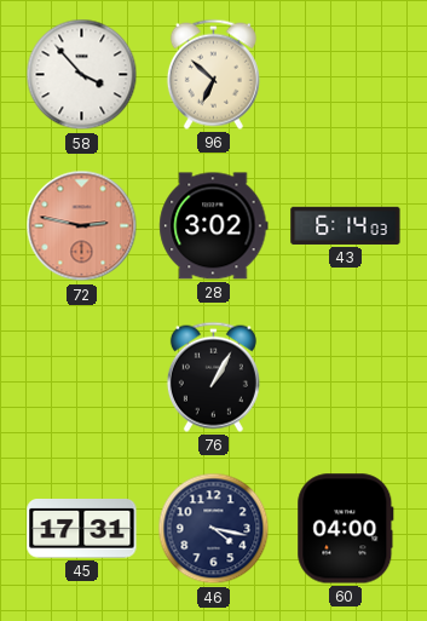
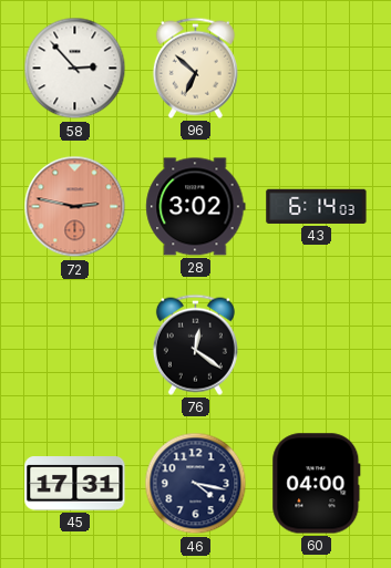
58: 3:53 -> 2:53 (75, 69)
76: 1:05 -> 12:21 (195, 344)
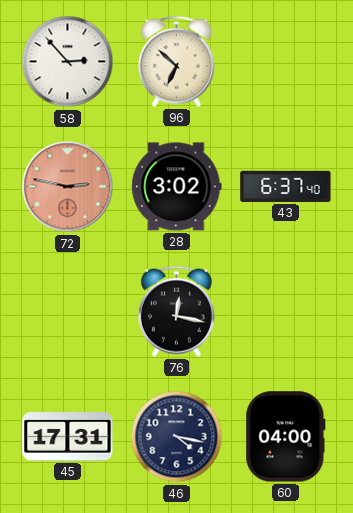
43: 6:14 -> 6:37 (286, 186)
76: 12:21 -> 12:17 (176, 311)
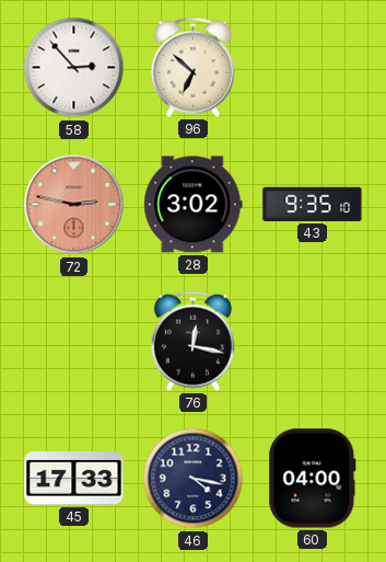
43: 6:37 -> 9:35 (313, 204)
45: 17:31 -> 17:33 (74, 479)
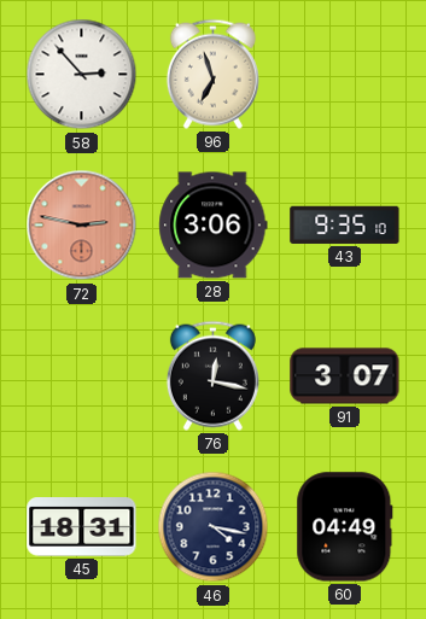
96: 6:52 -> 6:57 (212, 74)
28: 3:02 -> 3:06 (214, 226)
91: none -> 3:07 (345, 376)
45: 17:33 -> 18:31 (82, 527)
60: 04:00 -> 04:49 (345, 527)
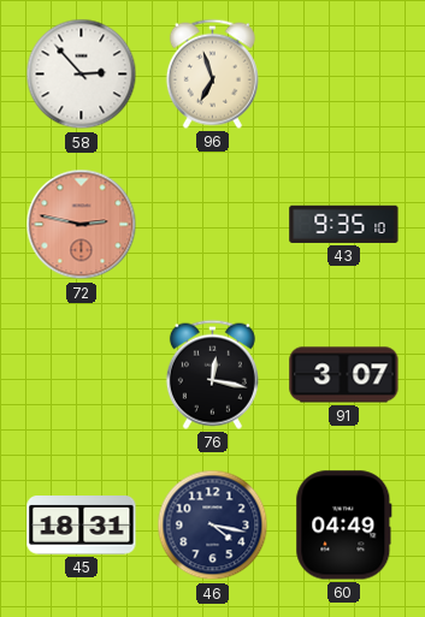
28: 3:06 -> none (214, 226)
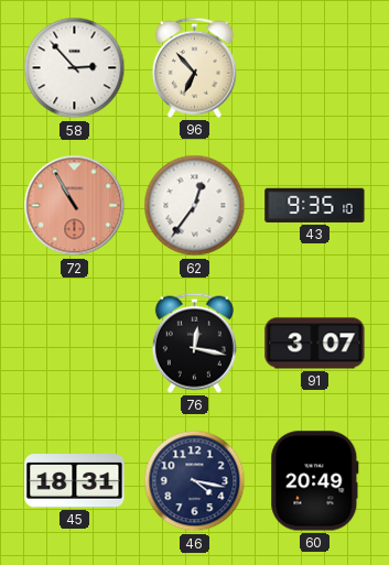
96: 6:57 -> 6:53 (194, 67)
72: 2:47 -> 10:55 (75, 206)
62: none -> 12:36 (195, 206)
60: 04:49 -> 20:49 (315, 481)
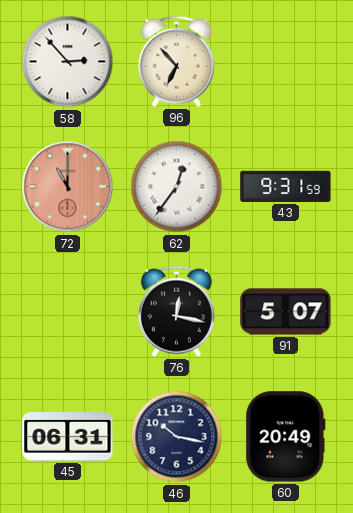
72: 10:55 -> 11:00 (68, 187)
43: 9:35 -> 9:31 (286, 186)
91: 3:07 -> 5:07 (286, 312)
45: 18:31 -> 06:31 (68, 437)
46: 4:17 -> 10:17 (177, 437)
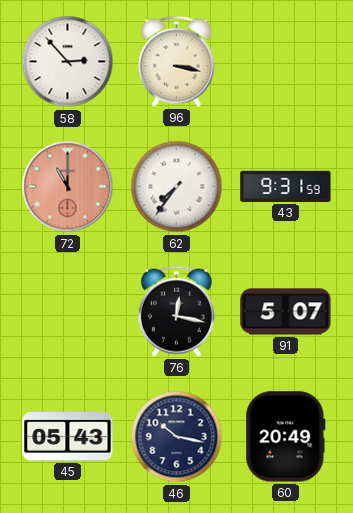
96: 6:53 -> 3:17 (176, 61)
62: 12:36 -> 7:36 (177, 187)
45: 06:31 -> 05:43 (68, 437)
